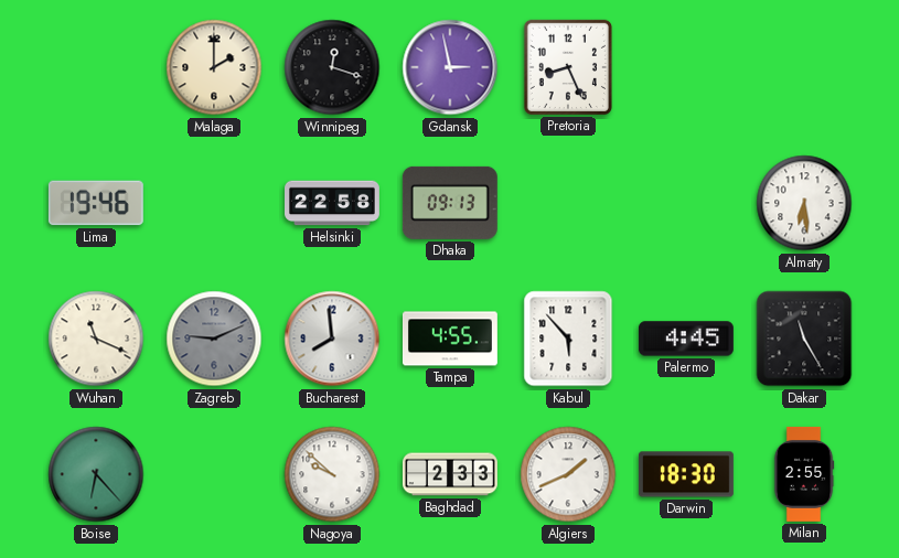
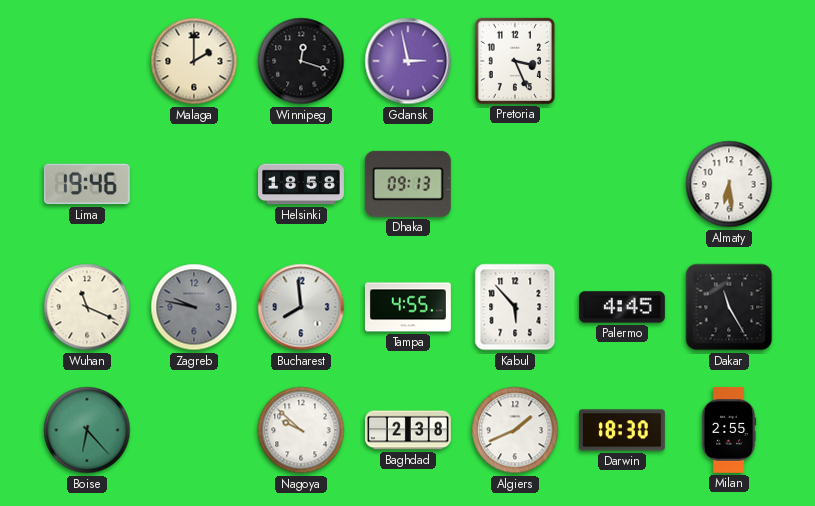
Pretoria: 8:26 -> 3:26 (515, 61)
Helsinki: 22:58 -> 18:58 (302, 184)
Zagreb: 9:11 -> 9:47 (194, 307)
Baghdad: 2:33 -> 2:38 (408, 430)
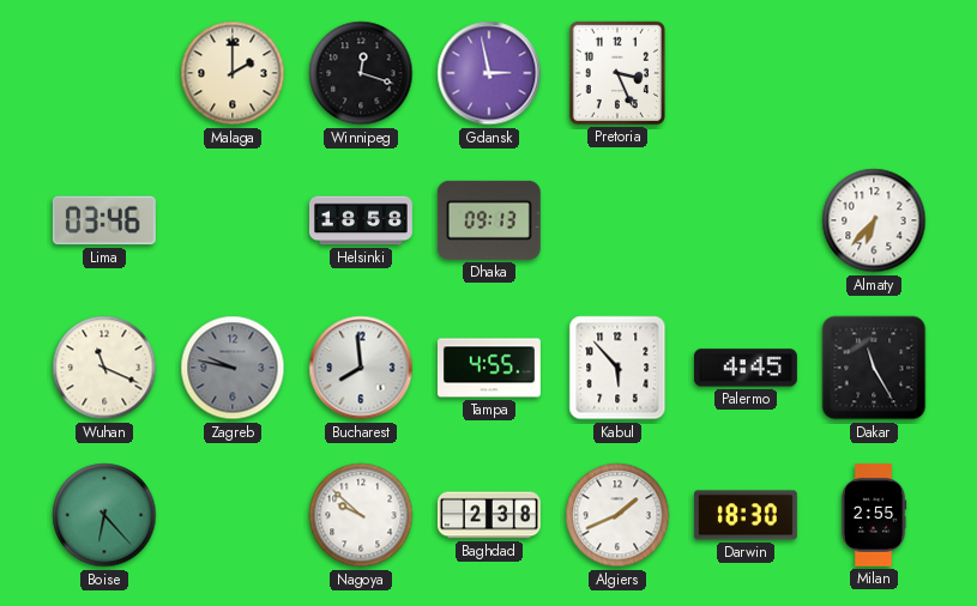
Lima: 19:46 -> 03:46 (104, 220)
Almaty: 6:29 -> 6:37 (874, 220)
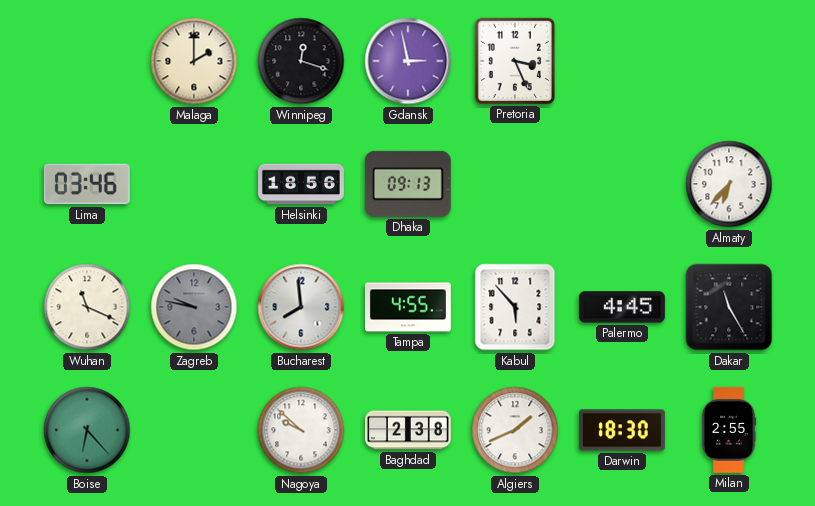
Helsinki: 18:58 -> 18:56 (302, 184)
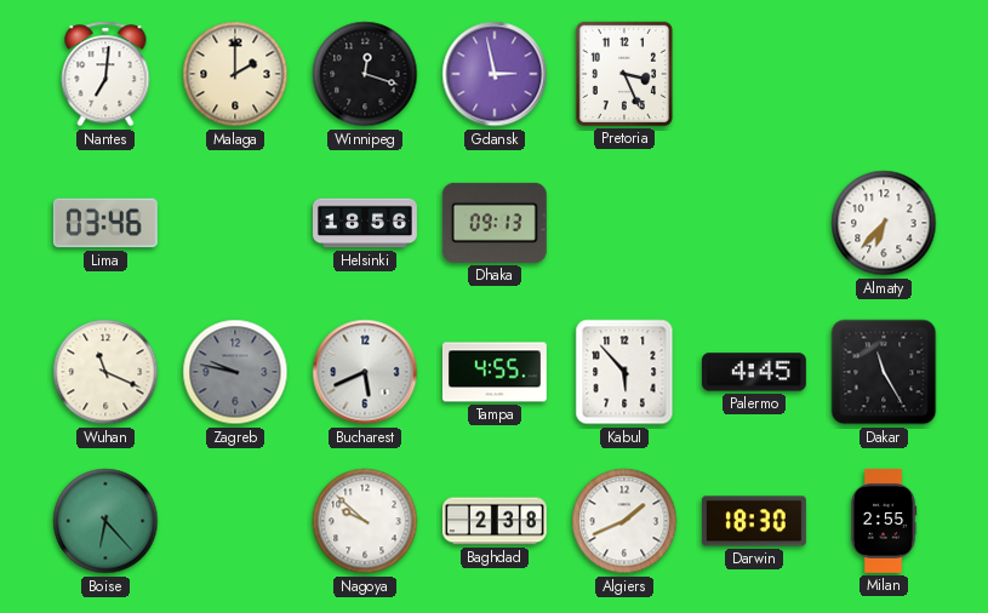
Nantes: none -> 7:01 (105, 74)
Bucharest: 7:59 -> 5:41 (365, 372)
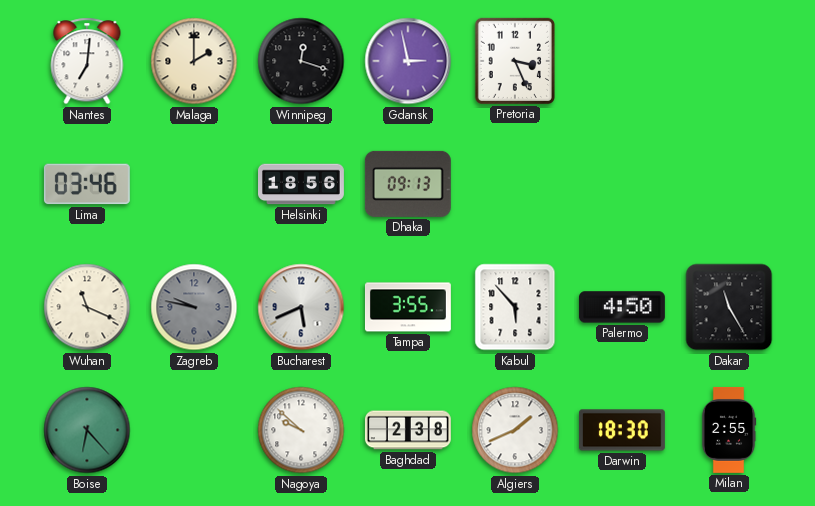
Almaty: 6:37 -> none (884, 223)
Tampa: 4:55 -> 3:55 (408, 307)
Palermo: 4:45 -> 4:50 (622, 307)
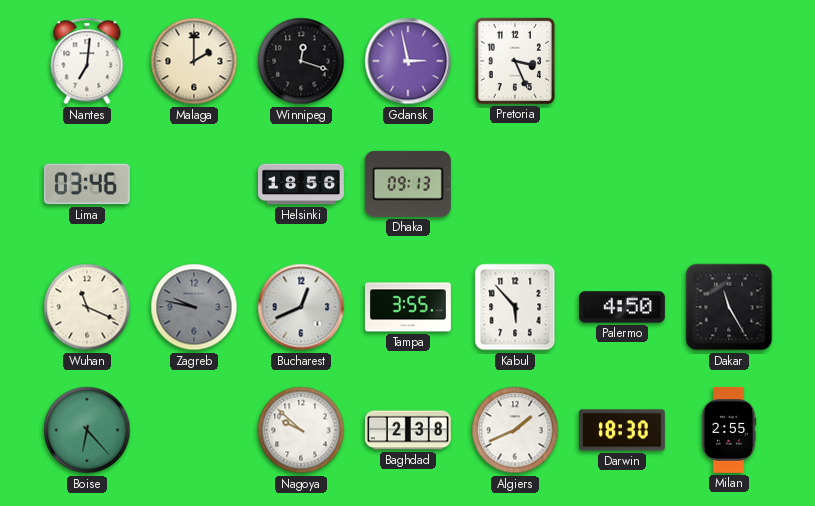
Bucharest: 5:41 -> 12:41 (301, 307)
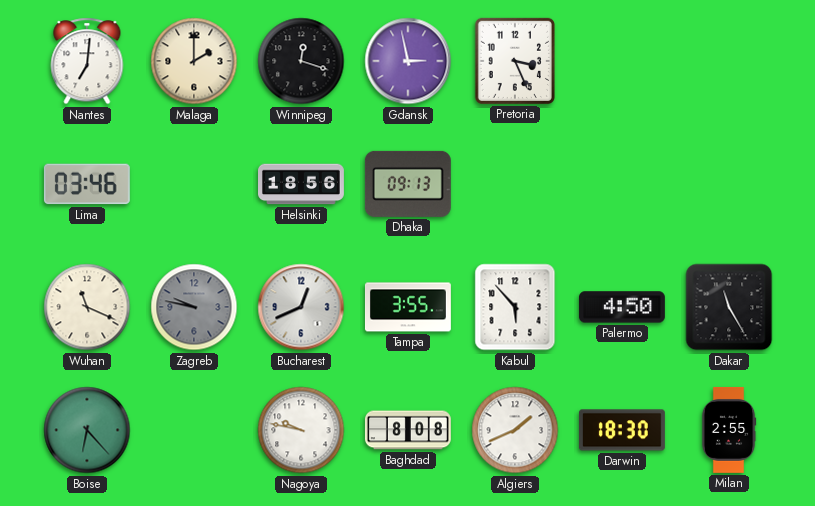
Nagoya: 9:52 -> 9:47 (301, 430)
Baghdad: 2:38 -> 8:08 (408, 430)
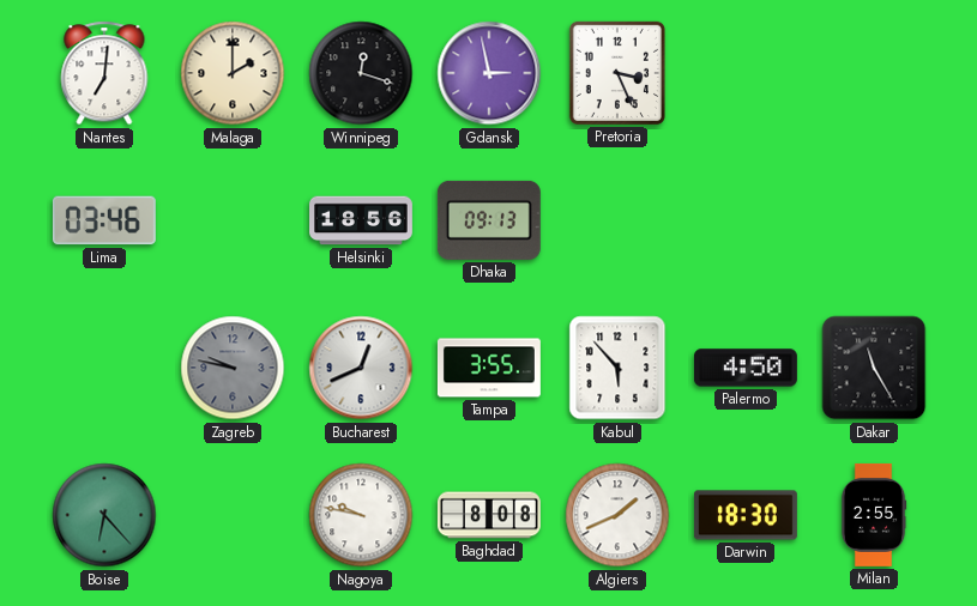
Wuhan: 11:19 -> none (87, 307)
